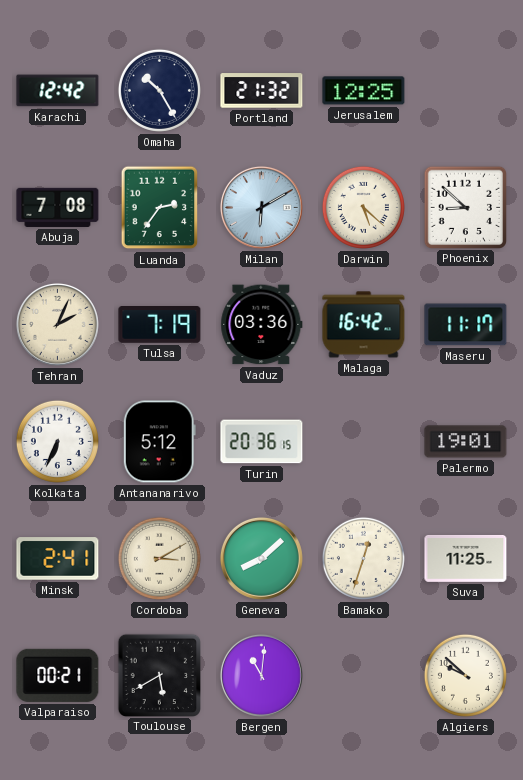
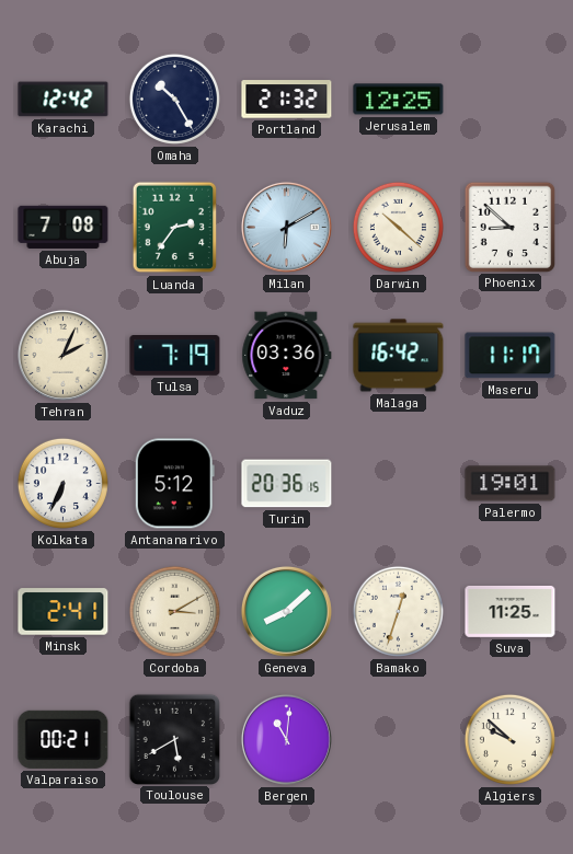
Darwin: 5:22 -> 10:22 (398, 227)
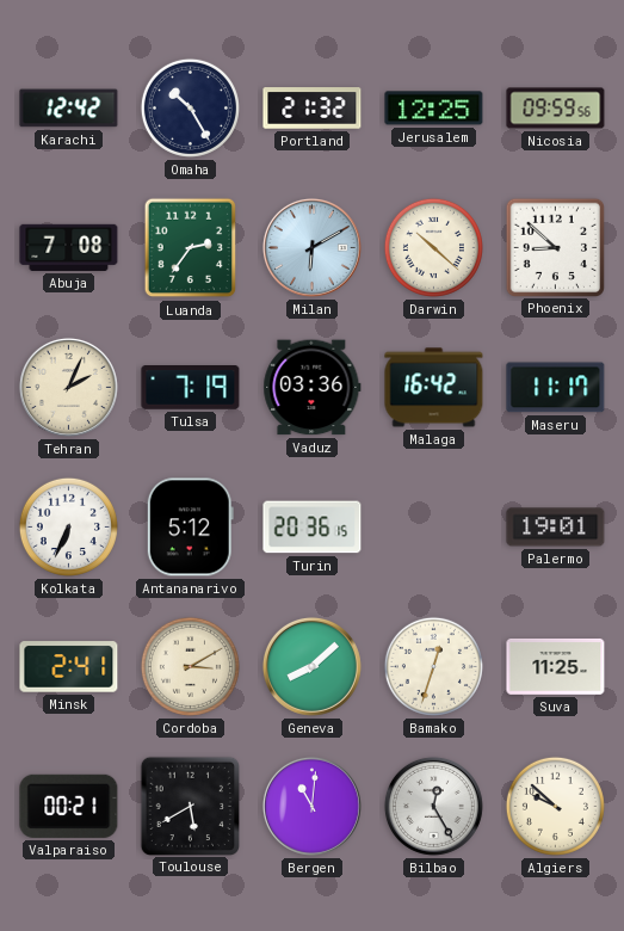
Nicosia: none -> 09:59 (556, 109)
Bilbao: none -> 12:25 (433, 806)
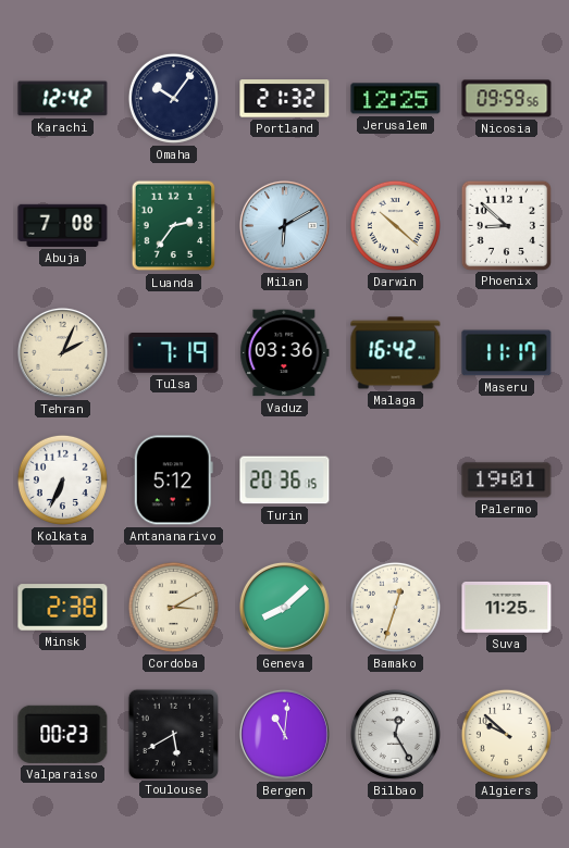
Omaha: 10:25 -> 10:06 (173, 98)
Minsk: 2:41 -> 2:38 (63, 608)
Valparaiso: 00:21 -> 00:23 (63, 734)
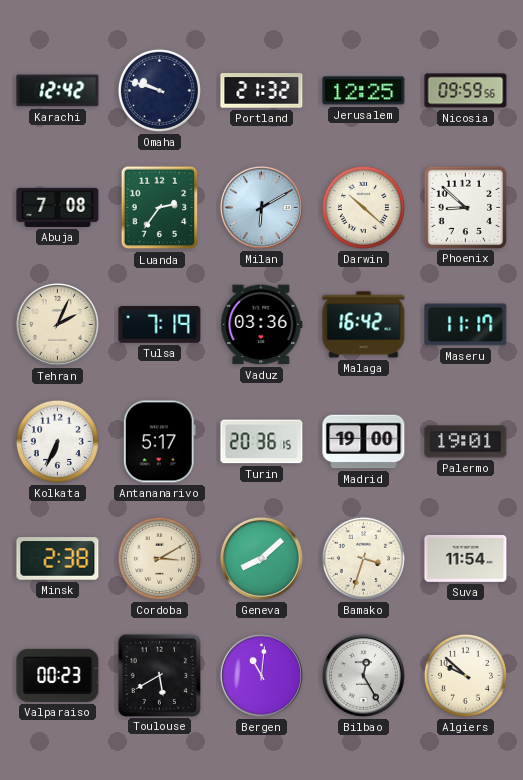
Omaha: 10:06 -> 9:48 (159, 90)
Antananarivo: 5:12 -> 5:17 (159, 442)
Madrid: none -> 19:00 (364, 442)
Bamako: 12:33 -> 3:33 (363, 558)
Suva: 11:25 -> 11:54 (466, 558)
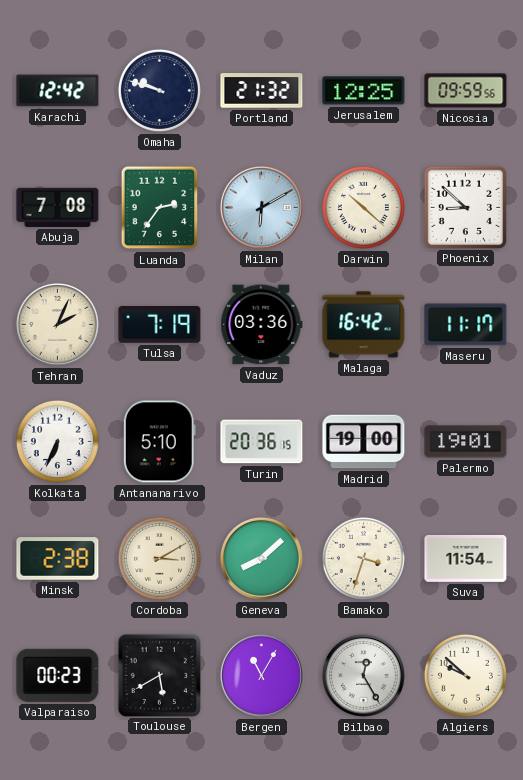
Antananarivo: 5:17 -> 5:10 (159, 442)
Bergen: 11:01 -> 11:05 (261, 675)
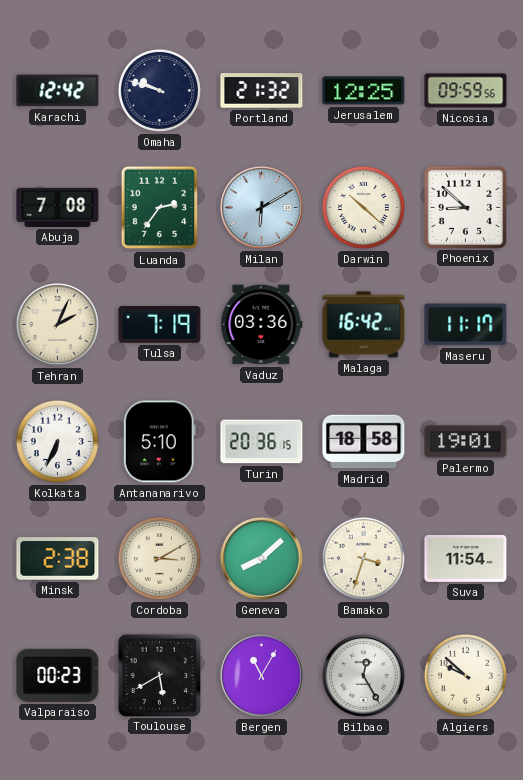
Madrid: 19:00 -> 18:58 (364, 442)
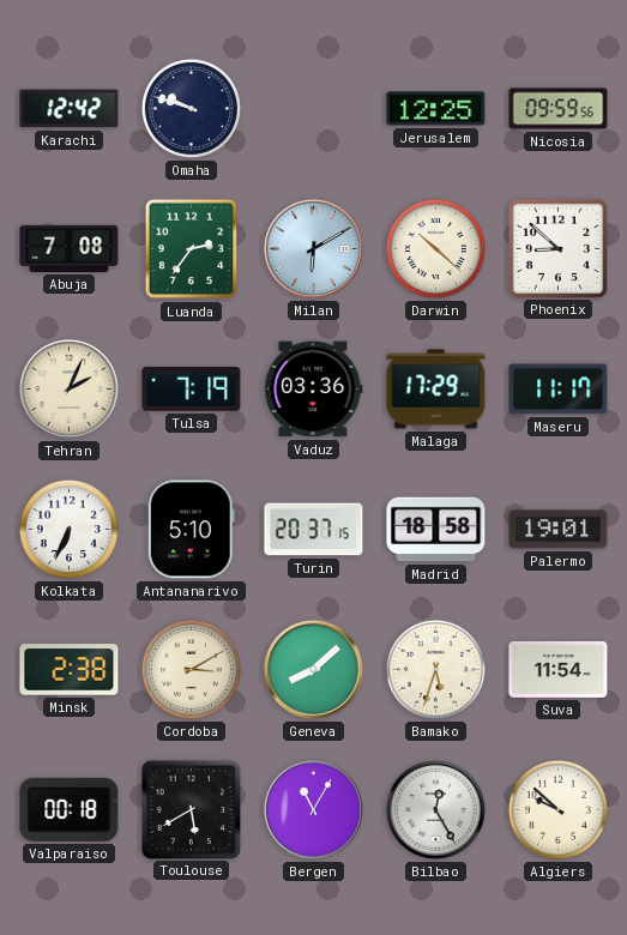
Portland: 21:32 -> none (262, 91)
Malaga: 16:42 -> 17:29 (436, 390)
Turin: 20:36 -> 20:37 (314, 530)
Bamako: 3:33 -> 5:33 (435, 669)
Valparaiso: 00:23 -> 00:18 (70, 809)
